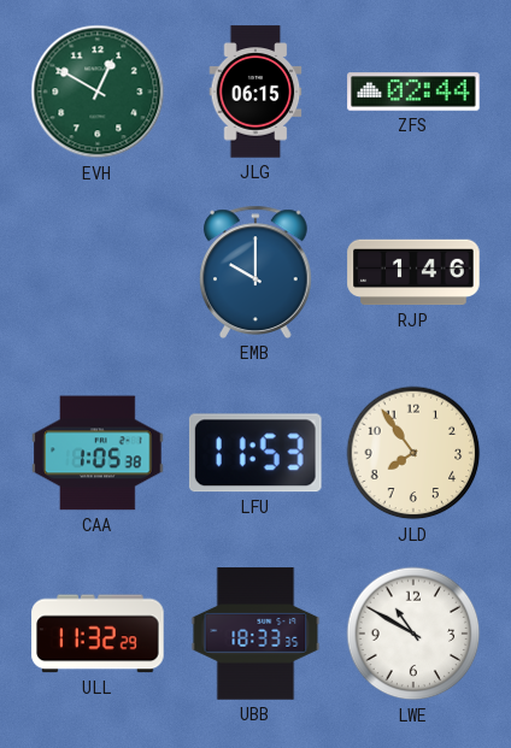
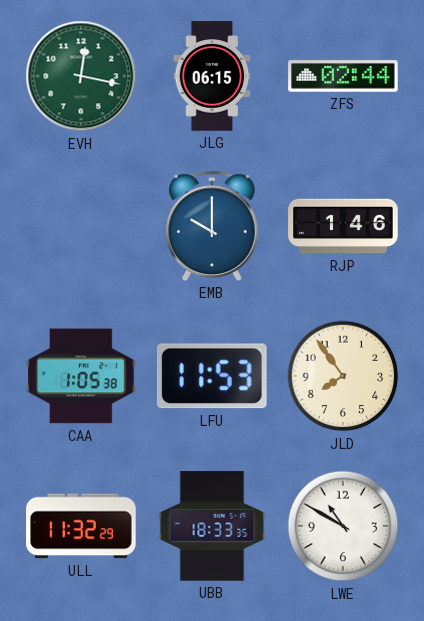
EVH: 12:50 -> 12:17 (81, 76)
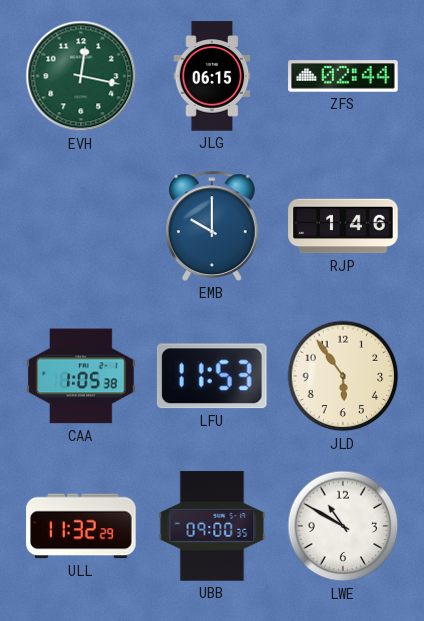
JLD: 7:54 -> 5:54 (343, 376)
UBB: 18:33 -> 09:00 (212, 526)
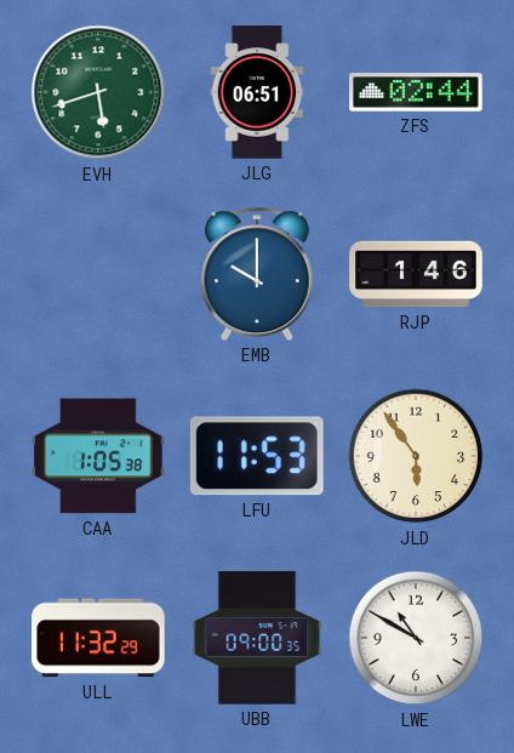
EVH: 12:17 -> 5:42 (98, 92)
JLG: 06:15 -> 06:51 (257, 92)
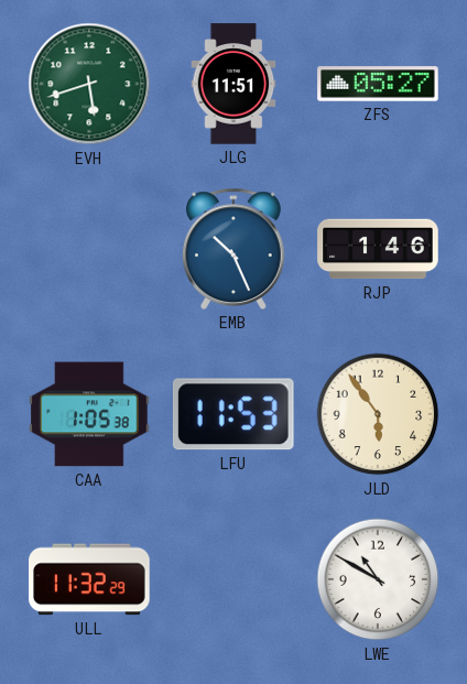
JLG: 06:51 -> 11:51 (233, 84)
ZFS: 02:44 -> 05:27 (378, 84)
EMB: 10:00 -> 10:26 (235, 249)
UBB: 09:00 -> none (257, 638)
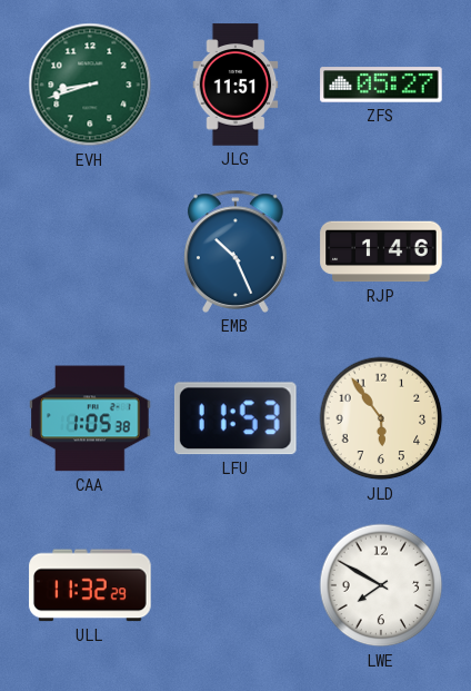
EVH: 5:42 -> 8:42 (90, 85)
LWE: 10:50 -> 7:50 (381, 585)
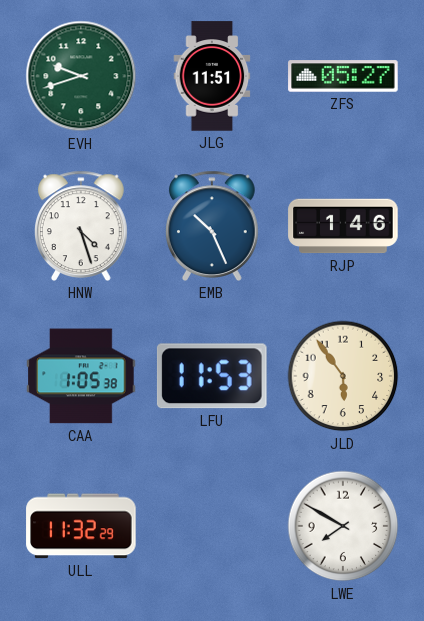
EVH: 8:42 -> 9:42 (81, 76)
HNW: none -> 4:27 (82, 226)
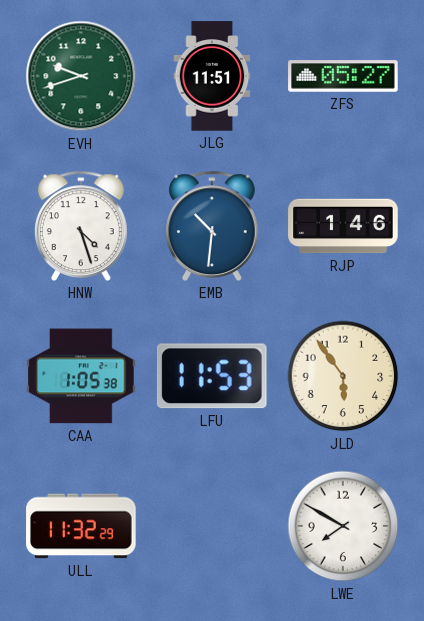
EMB: 10:26 -> 10:31 (213, 226)
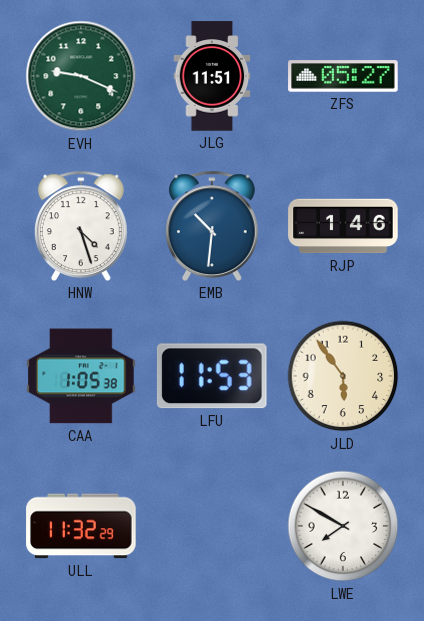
EVH: 9:42 -> 9:19 (81, 76)
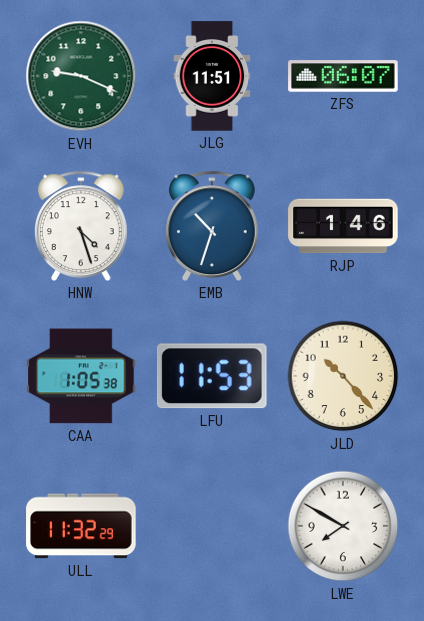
ZFS: 05:27 -> 06:07 (343, 76)
EMB: 10:31 -> 10:33 (213, 226)
JLD: 5:54 -> 10:23 (343, 376)
